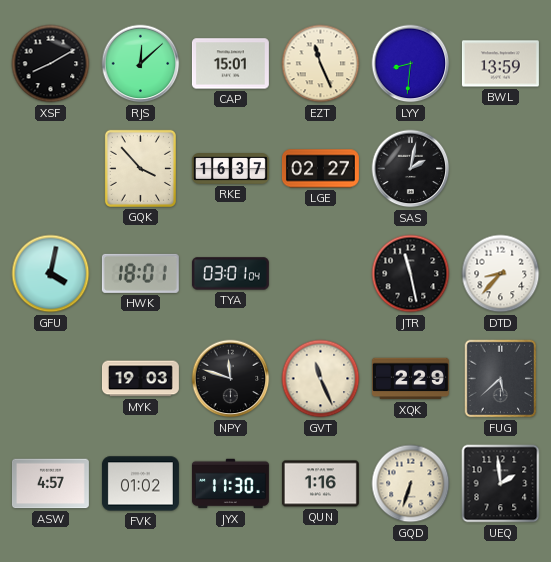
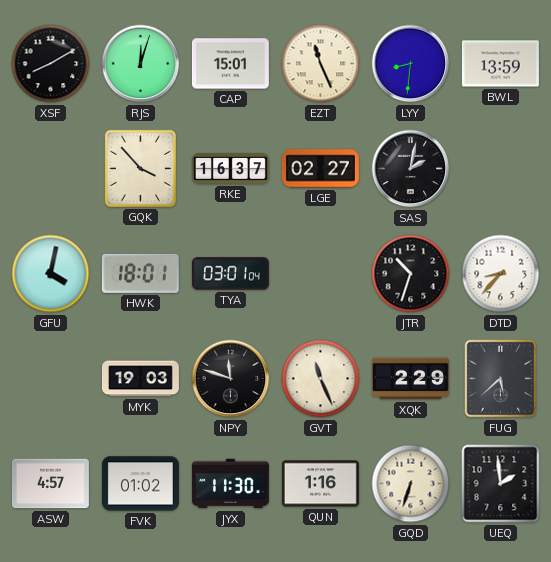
RJS: 12:08 -> 12:03 (141, 64)
JTR: 11:28 -> 10:33 (411, 274)
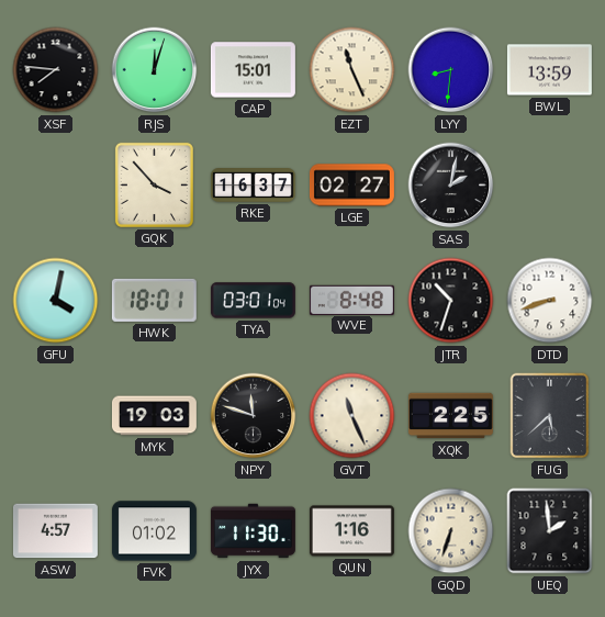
XSF: 8:10 -> 7:46 (56, 70)
WVE: none -> 8:48 (351, 300)
DTD: 8:37 -> 8:42 (550, 301)
XQK: 2:29 -> 2:25 (450, 416)
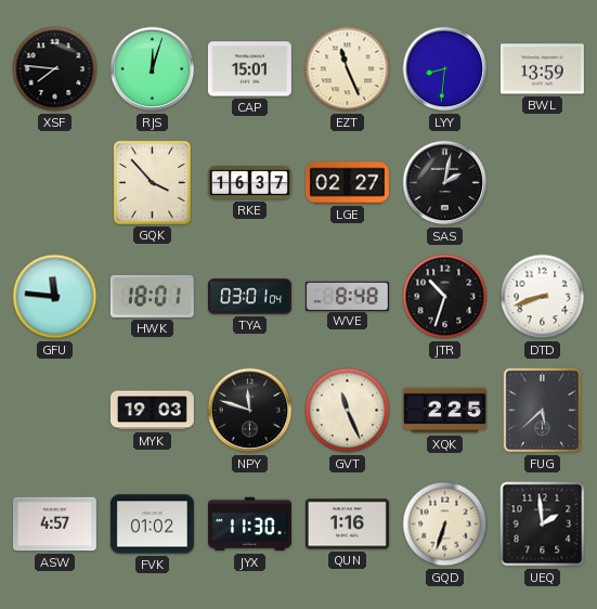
GFU: 4:02 -> 11:46 (55, 297)
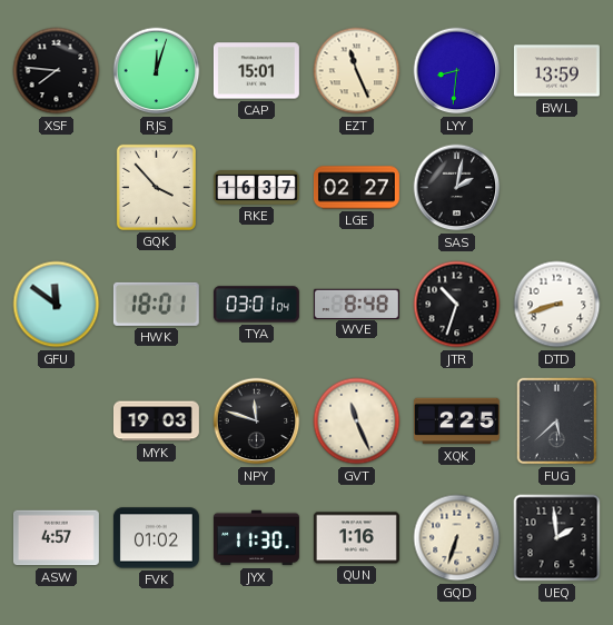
GFU: 11:46 -> 11:51 (57, 305)
